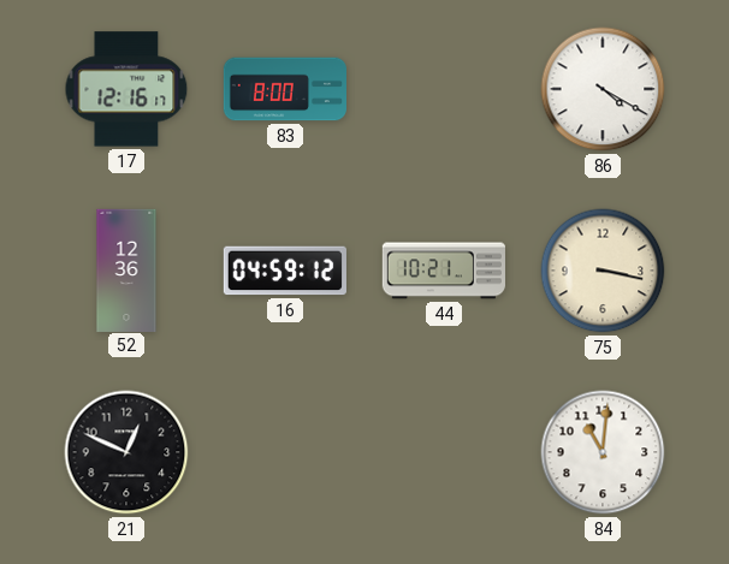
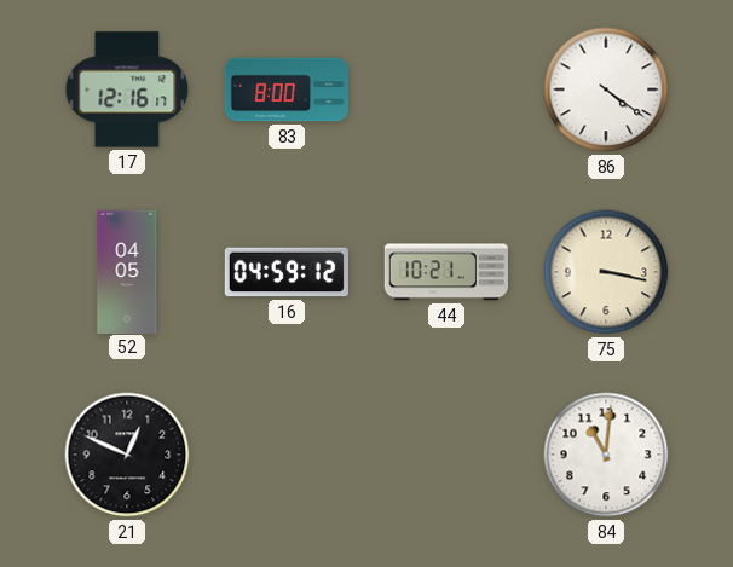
86: 4:20 -> 4:21 (606, 89)
52: 12:36 -> 04:05 (127, 271)
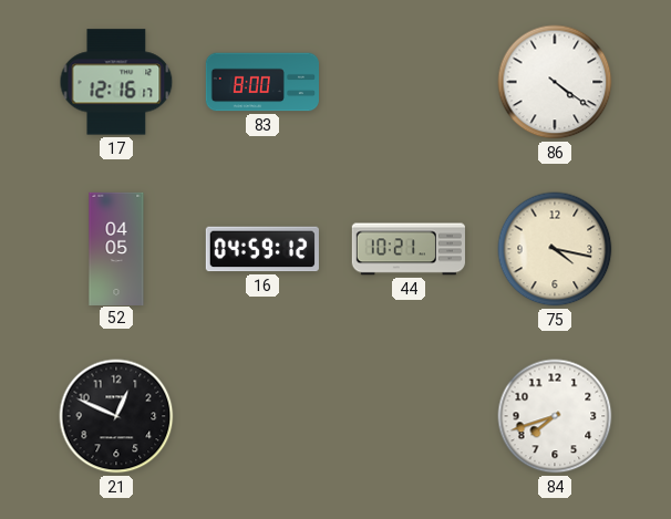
75: 3:17 -> 4:17 (555, 249)
84: 11:01 -> 7:42 (555, 416)
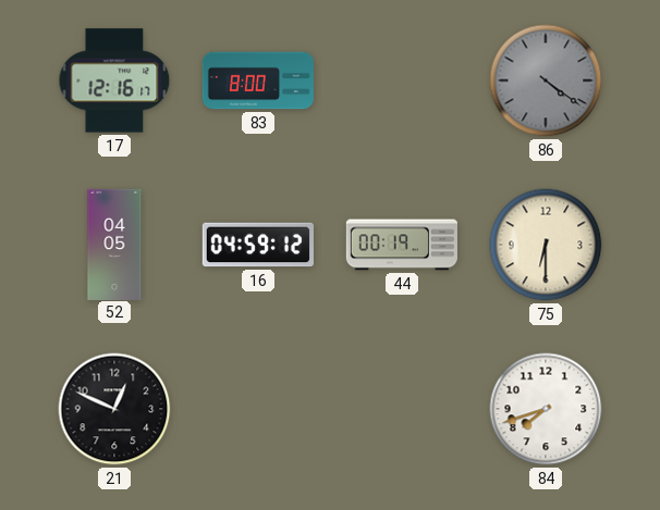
86 dial: white -> grey (546, 80)
44: 10:21 -> 00:19 (401, 245)
75: 4:17 -> 6:30 (546, 245)
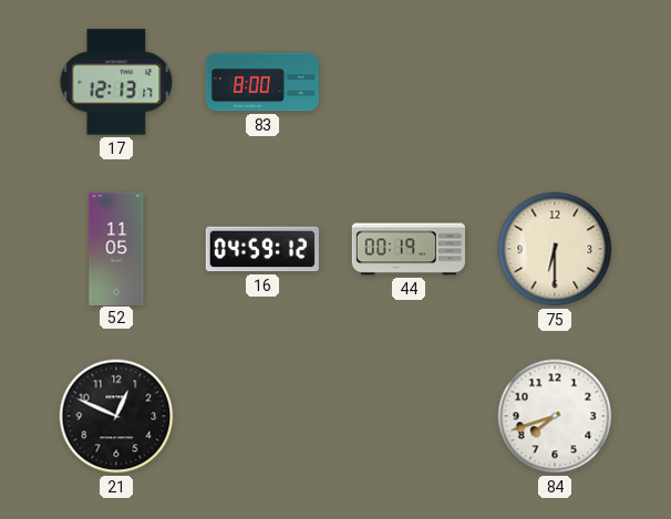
17: 12:16 -> 12:13 (116, 82)
86: 4:21 -> none (546, 80)
52: 04:05 -> 11:05 (116, 248)
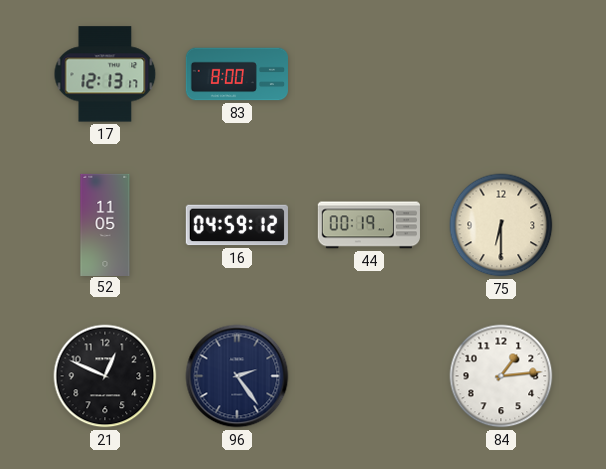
96: none -> 2:24 (237, 376)
84: 7:42 -> 1:14 (501, 376)
